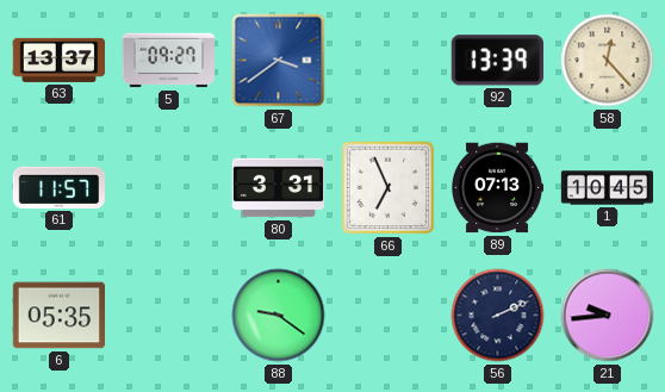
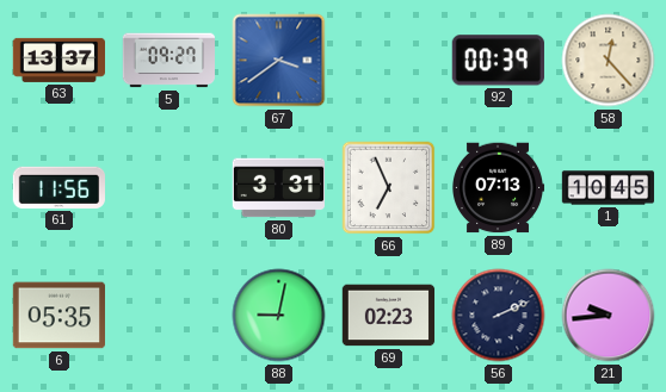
92: 13:39 -> 00:39 (498, 61)
61: 11:57 -> 11:56 (58, 187)
88: 9:21 -> 9:02 (279, 316)
69: none -> 02:23 (389, 316)
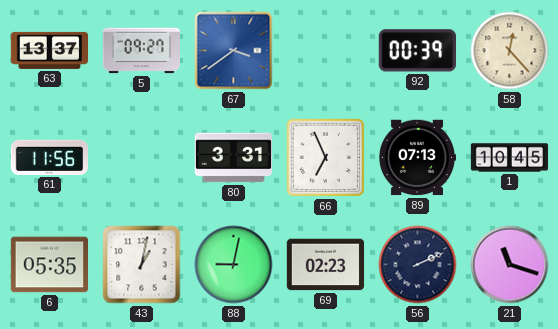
43: none -> 1:02 (142, 265)
21: 9:44 -> 11:18 (510, 265)
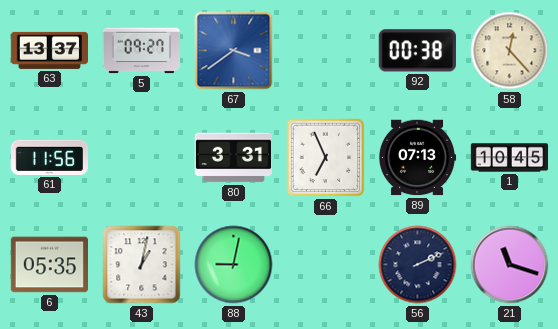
92: 00:39 -> 00:38 (417, 51)
69: 02:23 -> none (326, 265)
